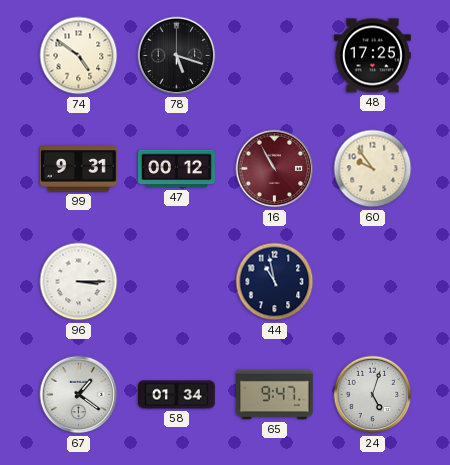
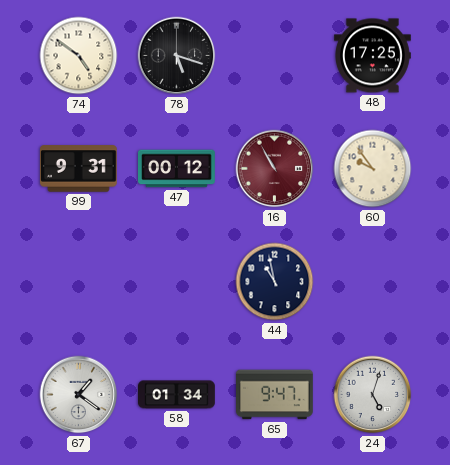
96: 3:15 -> none (79, 282)
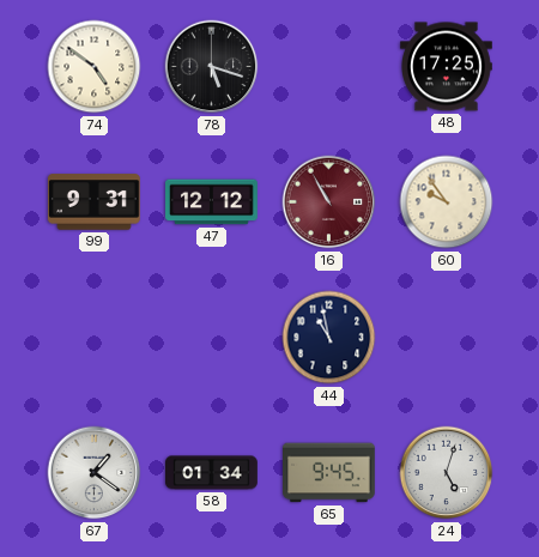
47: 00:12 -> 12:12 (212, 202)
65: 9:47 -> 9:45 (329, 473)
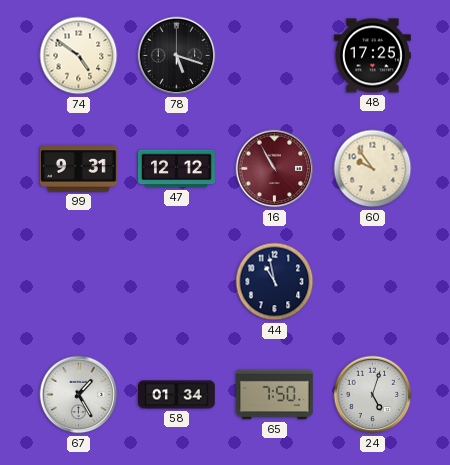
67: 1:21 -> 1:25 (79, 395)
65: 9:45 -> 7:50 (275, 395)
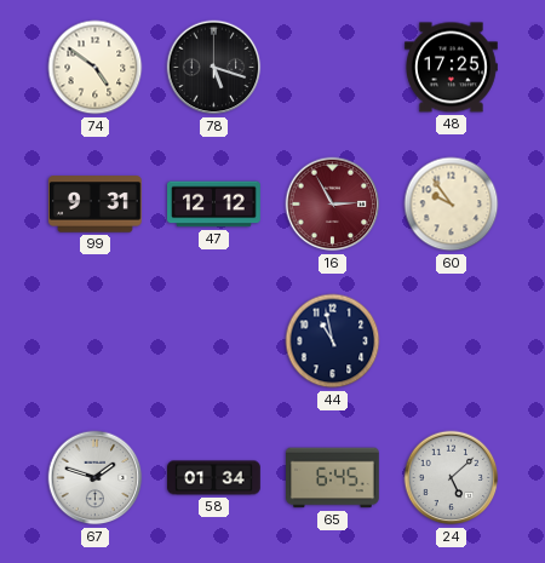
16: 10:55 -> 2:55 (333, 205)
67: 1:25 -> 1:48 (96, 478)
65: 7:50 -> 6:45 (333, 478)
24: 5:03 -> 5:08 (452, 478)
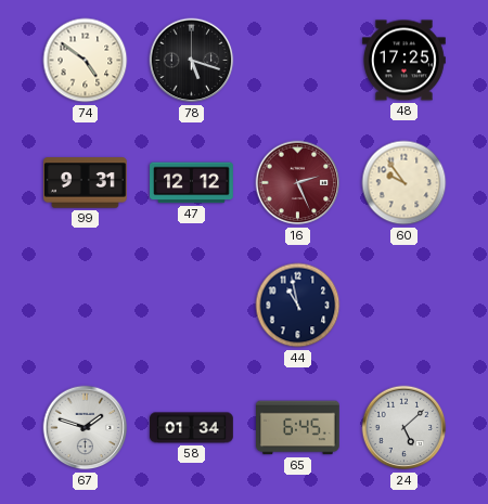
16: 2:55 -> 2:26 (298, 183)
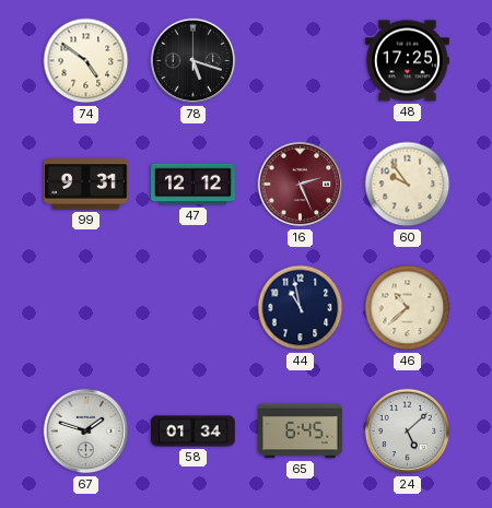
46: none -> 10:38 (408, 308)
